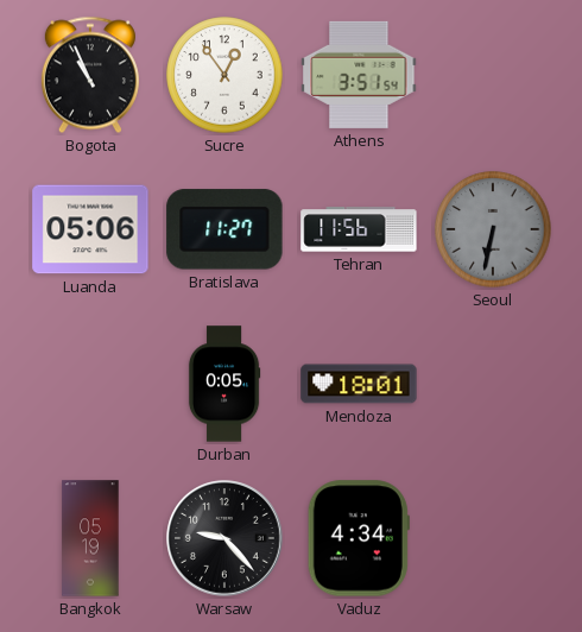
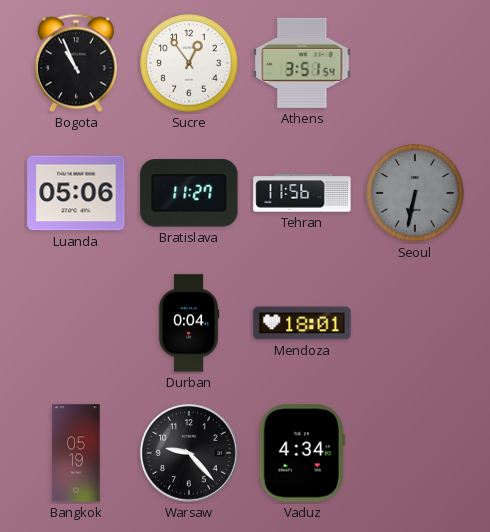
Durban: 0:05 -> 0:04 (189, 323)
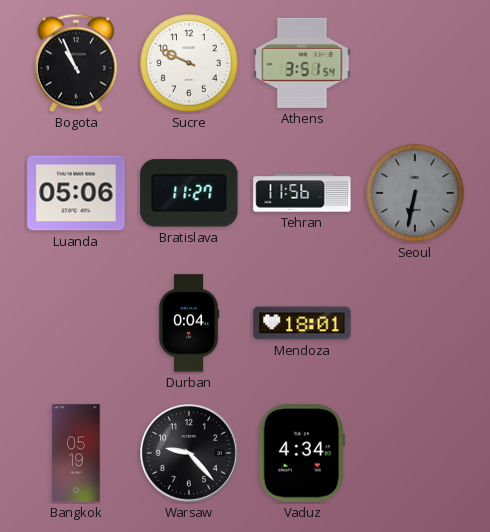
Sucre: 12:54 -> 9:49 (189, 63)
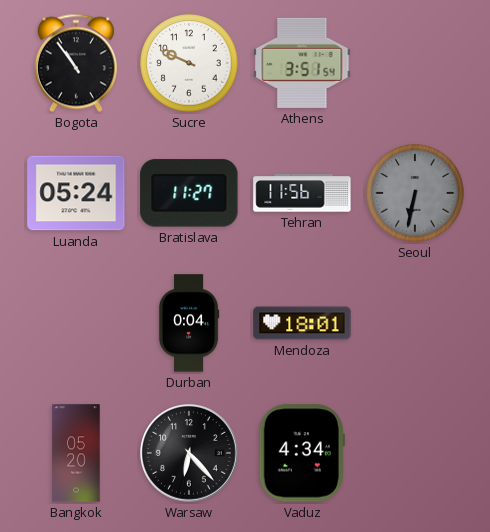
Bogota: 10:56 -> 10:54 (76, 63)
Luanda: 05:06 -> 05:24 (76, 193)
Bangkok: 05:19 -> 05:20 (76, 453)
Warsaw: 9:23 -> 6:23 (189, 453)
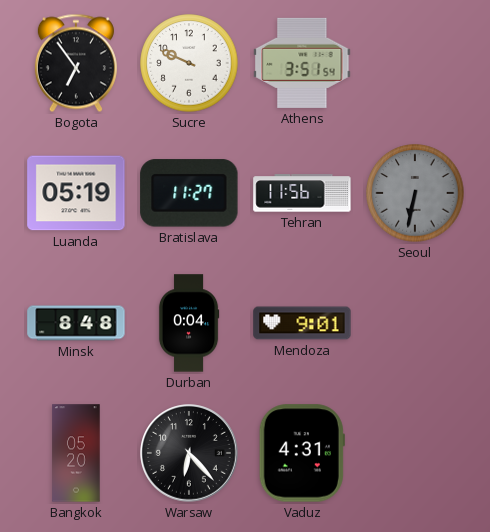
Bogota: 10:54 -> 6:54 (76, 63)
Luanda: 05:24 -> 05:19 (76, 193)
Minsk: none -> 8:48 (76, 323)
Mendoza: 18:01 -> 9:01 (302, 323)
Vaduz: 4:34 -> 4:31 (302, 453)
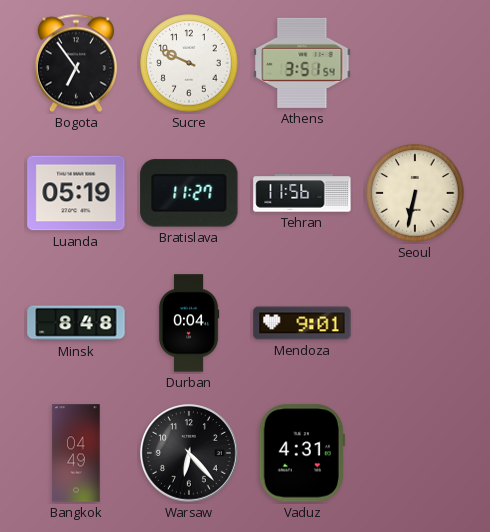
Seoul dial: grey -> cream (415, 193)
Bangkok: 05:20 -> 04:49 (76, 453)
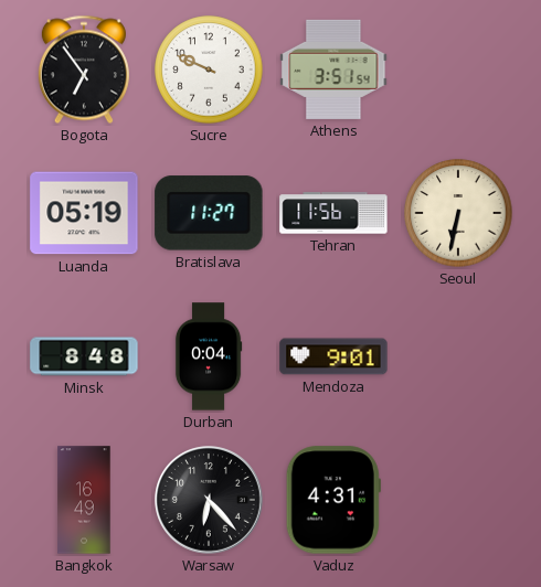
Bangkok: 04:49 -> 16:49 (84, 500)
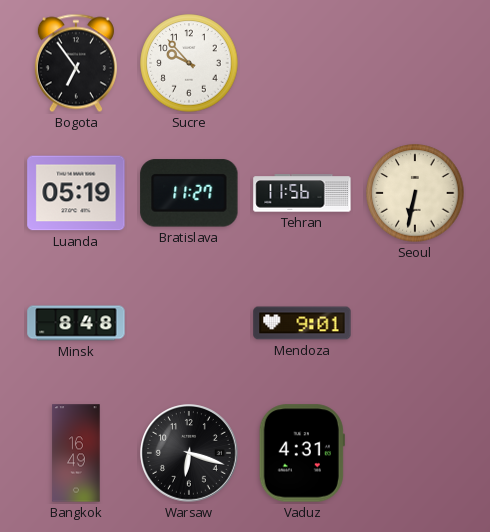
Sucre: 9:49 -> 9:53 (189, 63)
Athens: 3:51 -> none (333, 70)
Durban: 0:04 -> none (209, 356)
Warsaw: 6:23 -> 6:18 (189, 453)
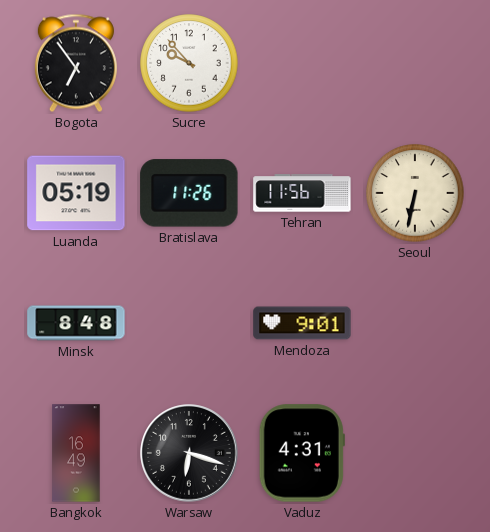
Bratislava: 11:27 -> 11:26 (189, 193)
